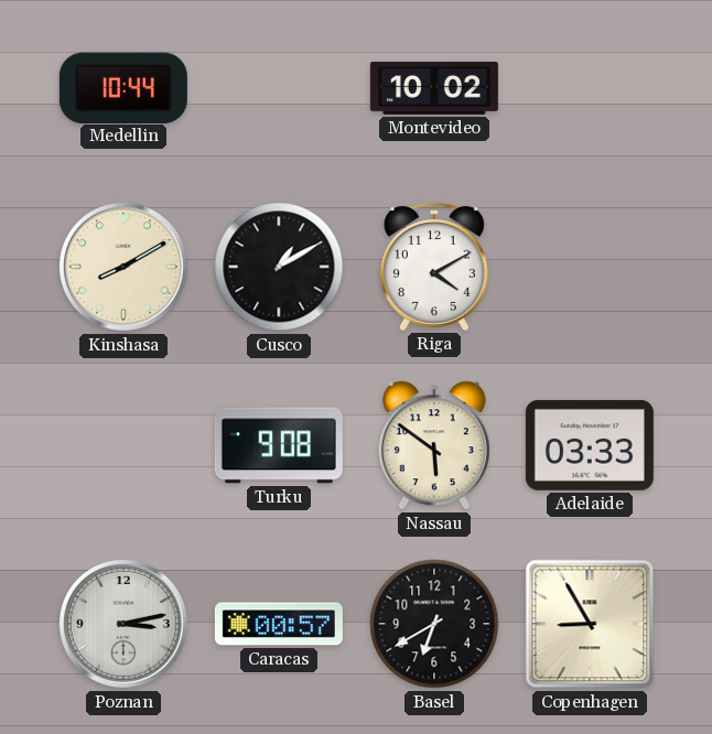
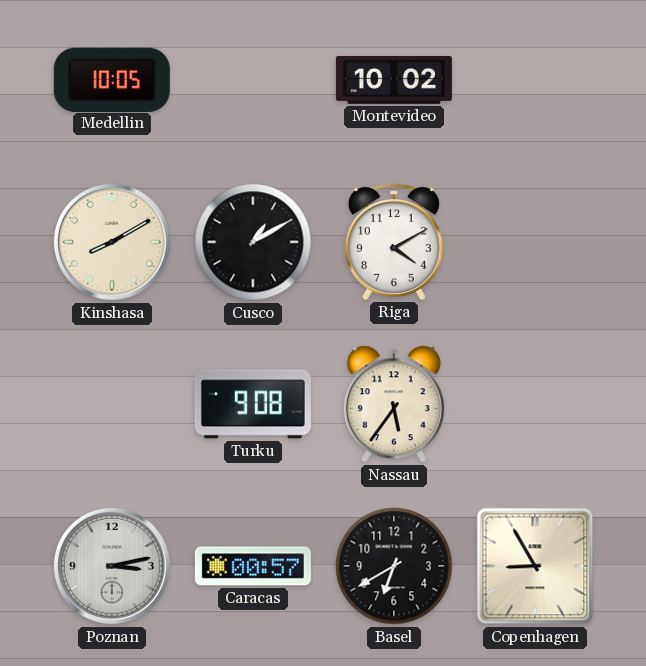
Medellin: 10:44 -> 10:05 (112, 79)
Nassau: 5:51 -> 5:36 (394, 404)
Adelaide: 03:33 -> none (590, 445)
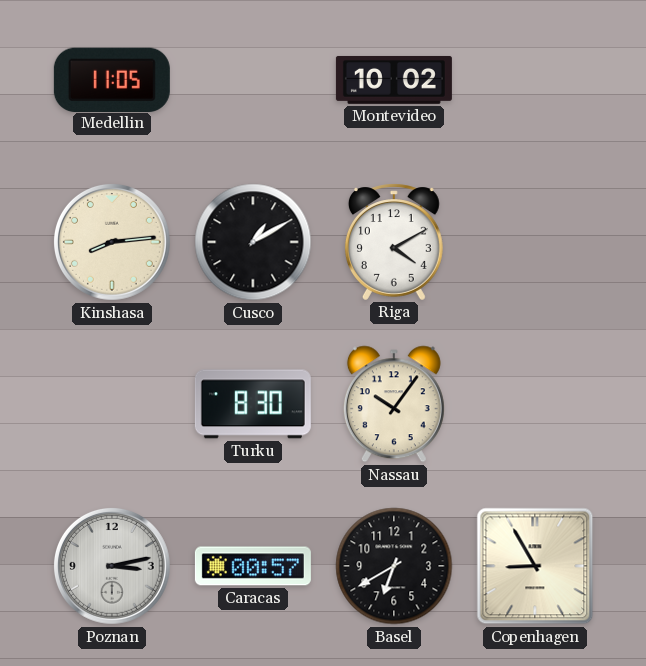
Medellin: 10:05 -> 11:05 (112, 79)
Kinshasa: 8:10 -> 8:14 (112, 242)
Turku: 9:08 -> 8:30 (253, 404)
Nassau: 5:36 -> 10:06 (394, 404)
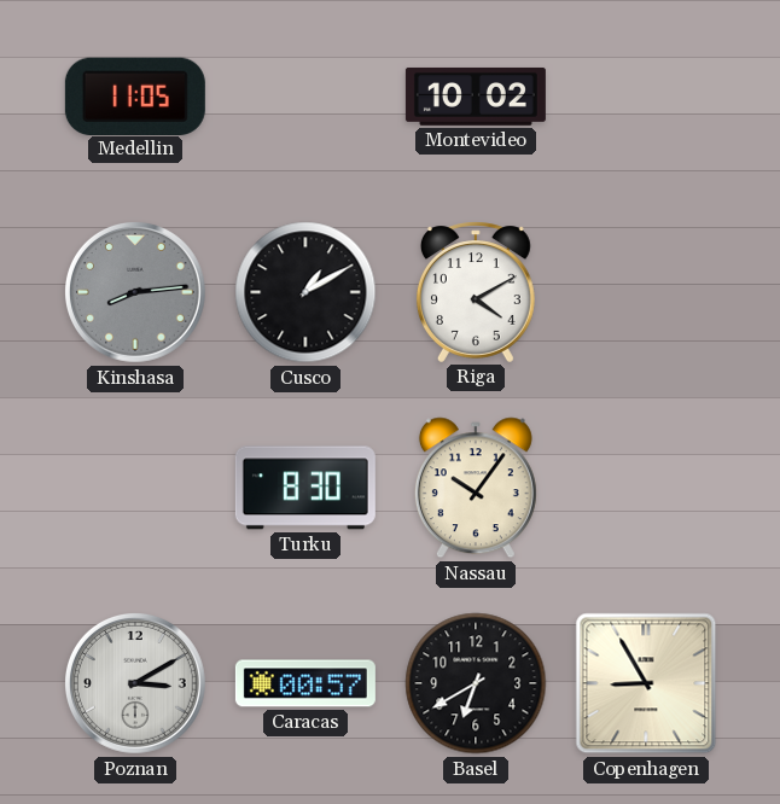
Kinshasa dial: cream -> grey (135, 292)
Poznan: 3:13 -> 3:10 (135, 683)
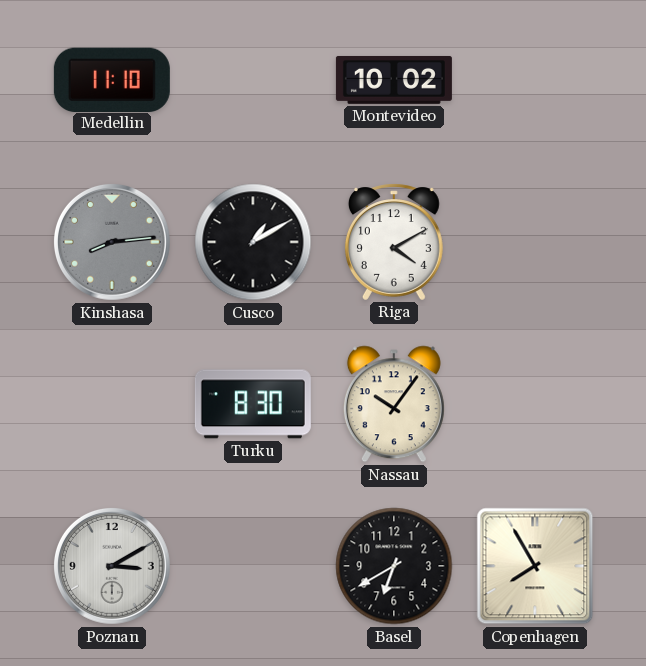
Medellin: 11:05 -> 11:10 (112, 79)
Caracas: 00:57 -> none (305, 683)
Copenhagen: 8:55 -> 7:55 (535, 566)
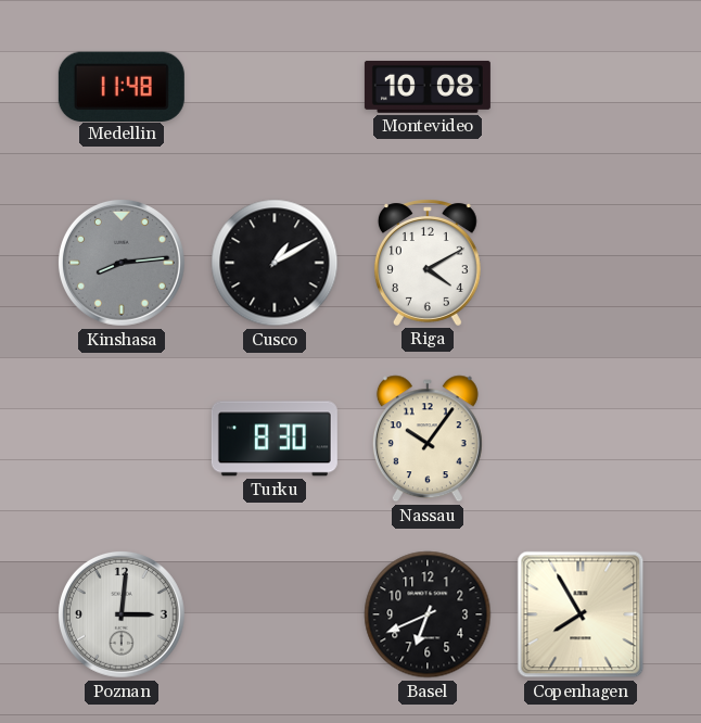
Medellin: 11:10 -> 11:48 (122, 86)
Montevideo: 10:02 -> 10:08 (428, 87)
Poznan: 3:10 -> 3:01 (122, 614)
Basel: 6:40 -> 6:41 (428, 614)
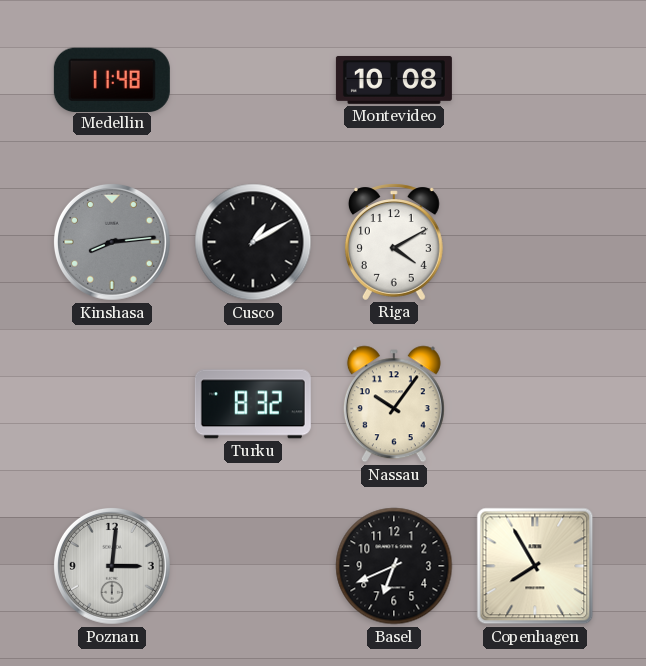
Turku: 8:30 -> 8:32 (253, 404)
